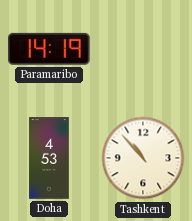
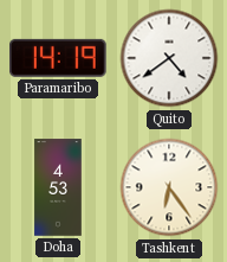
Quito: none -> 4:39 (169, 58)
Tashkent: 10:53 -> 6:24 (169, 187)
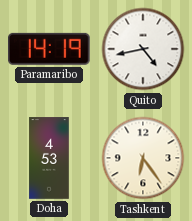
Quito: 4:39 -> 4:43 (143, 49)
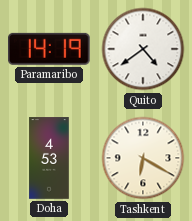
Quito: 4:43 -> 4:39 (143, 49)
Tashkent: 6:24 -> 6:20 (143, 158)
